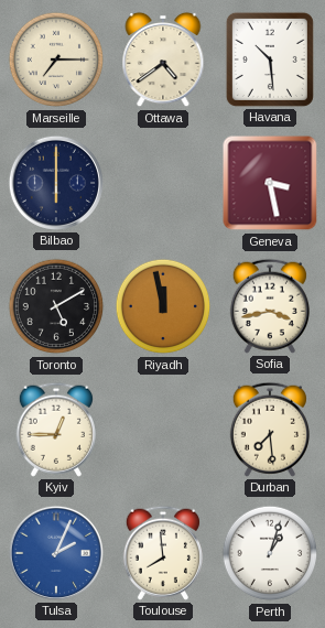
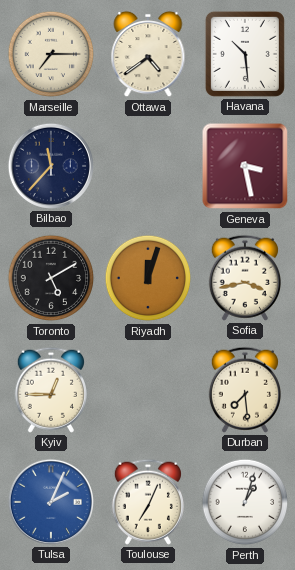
Bilbao: 6:00 -> 11:37 (51, 166)
Riyadh: 11:58 -> 12:03 (148, 278)
Toulouse: 7:59 -> 7:04 (148, 502)
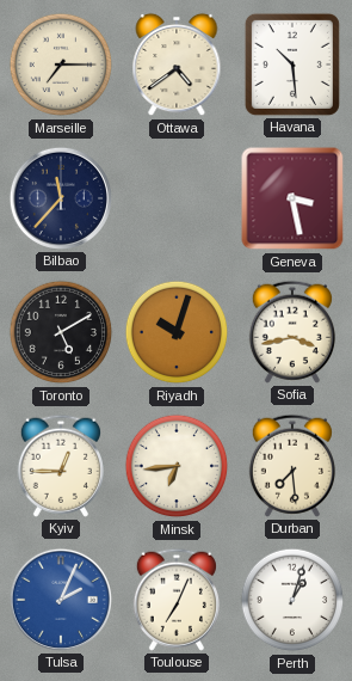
Riyadh: 12:03 -> 10:03 (177, 332)
Minsk: none -> 6:44 (177, 466)
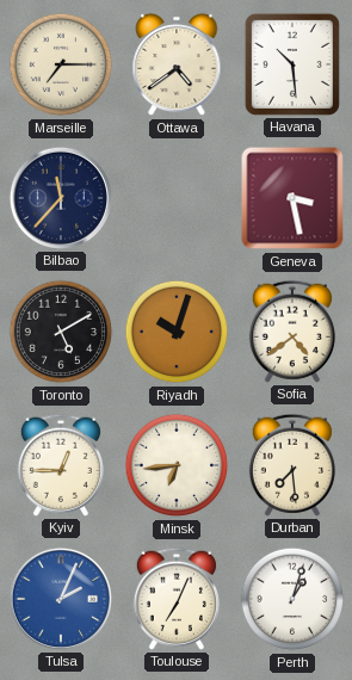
Sofia: 3:43 -> 4:39 (292, 332)
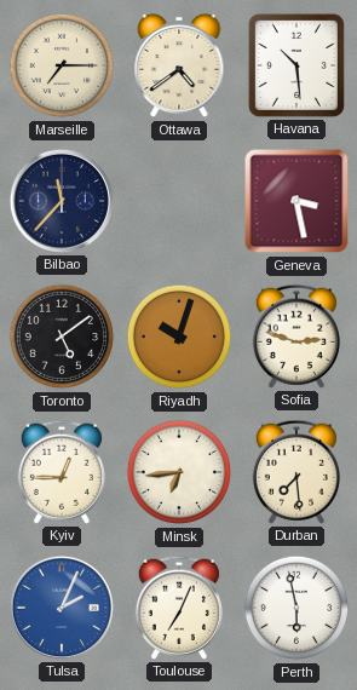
Toronto: 5:10 -> 5:09 (62, 337)
Sofia: 4:39 -> 2:48 (296, 337)
Perth: 1:03 -> 5:58 (296, 608)
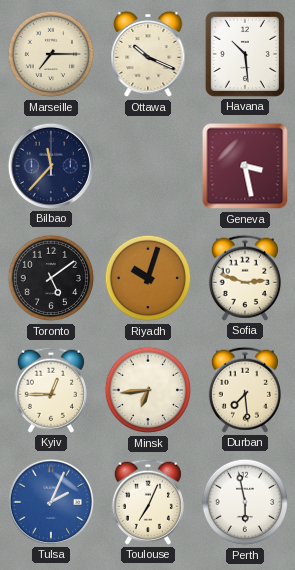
Ottawa: 4:39 -> 10:19 (148, 54)
